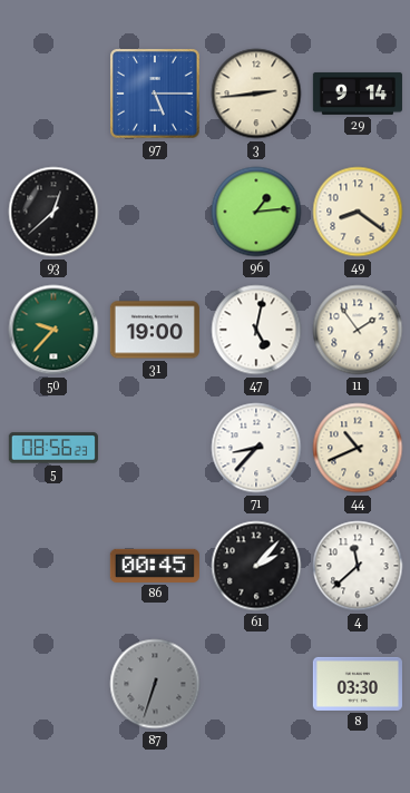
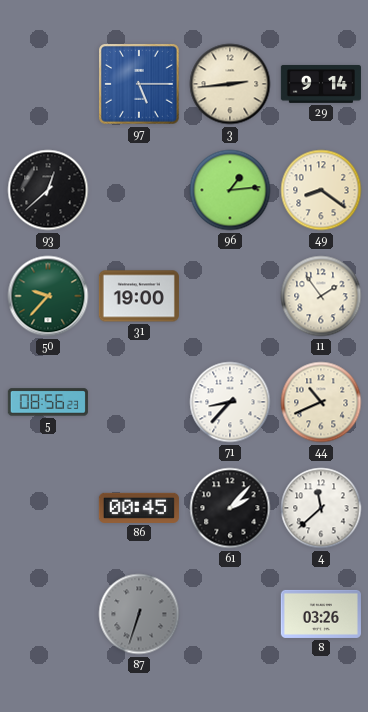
47: 5:02 -> none (256, 330)
8: 03:30 -> 03:26 (321, 614)
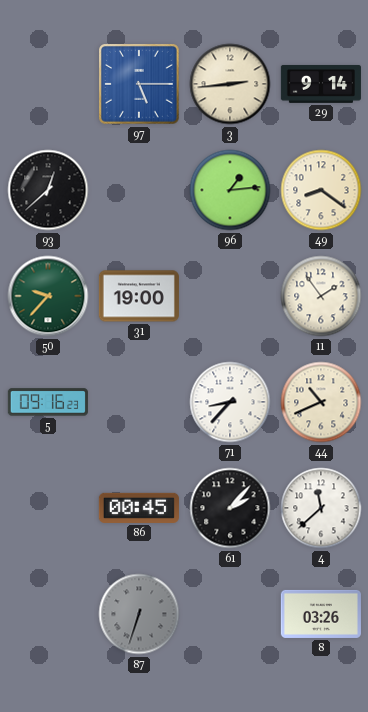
5: 08:56 -> 09:16 (48, 402)
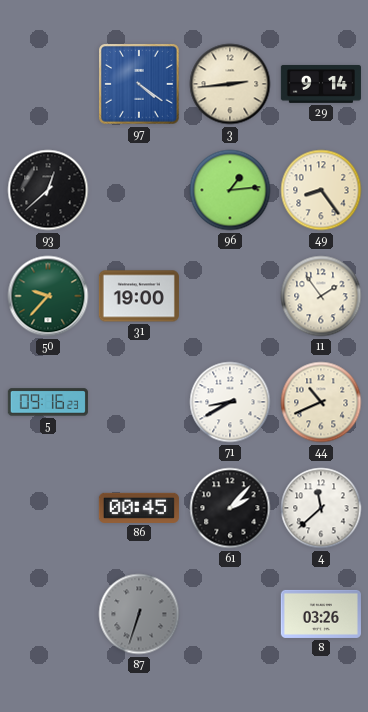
97: 5:15 -> 4:21 (139, 85)
49: 8:21 -> 8:24 (321, 190)
71: 8:37 -> 8:40 (230, 402)
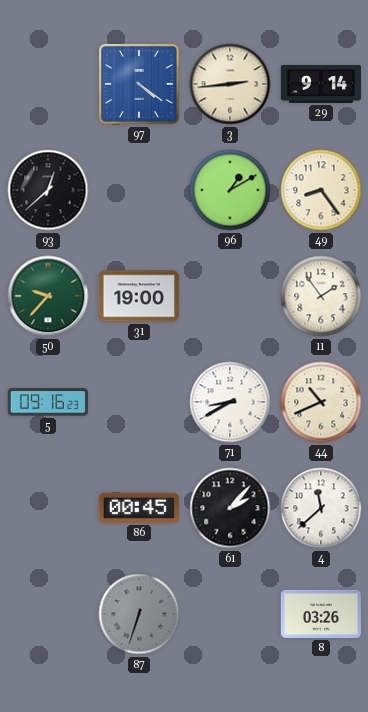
96: 1:14 -> 1:10 (230, 190)
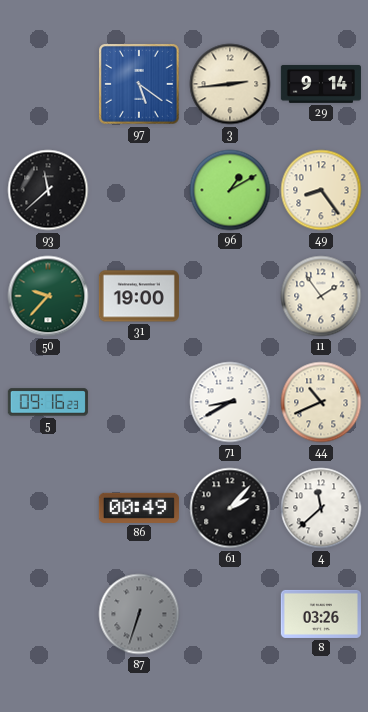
97: 4:21 -> 5:21 (139, 85)
93: 12:38 -> 11:38 (48, 190)
86: 00:45 -> 00:49 (139, 508)
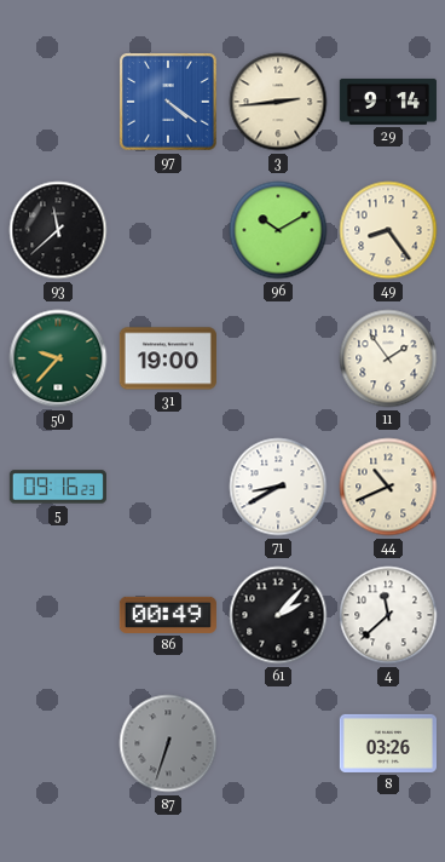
97: 5:21 -> 4:21 (168, 103)
96: 1:10 -> 10:10 (278, 230)
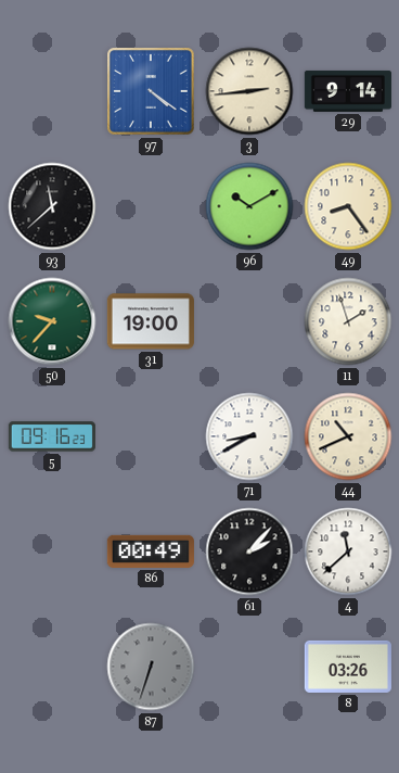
11: 1:54 -> 1:57 (348, 321)
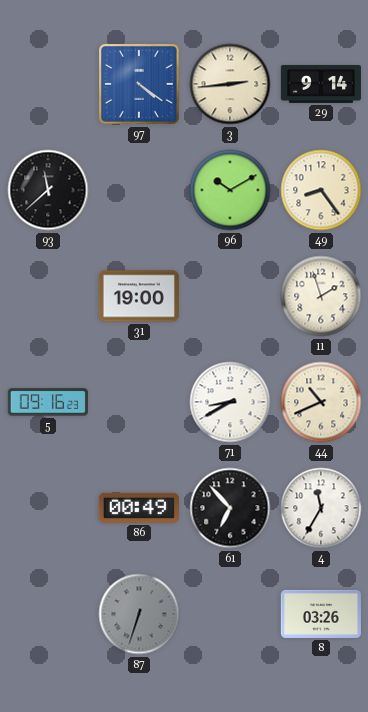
50: 9:37 -> none (52, 321)
61: 2:07 -> 6:53 (230, 508)
4: 11:38 -> 11:35 (321, 508)
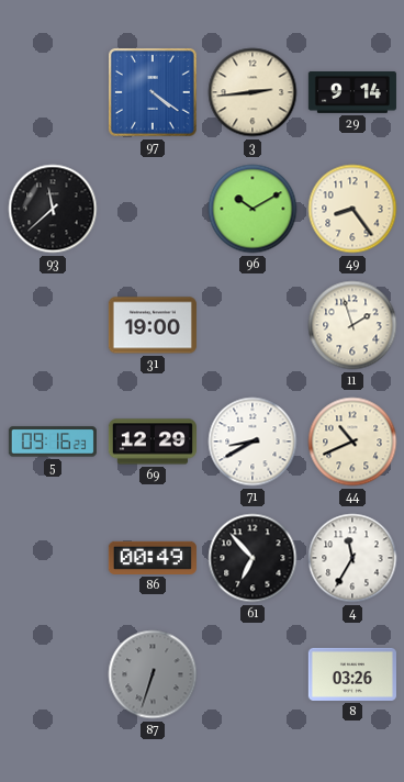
69: none -> 12:29 (153, 442)
